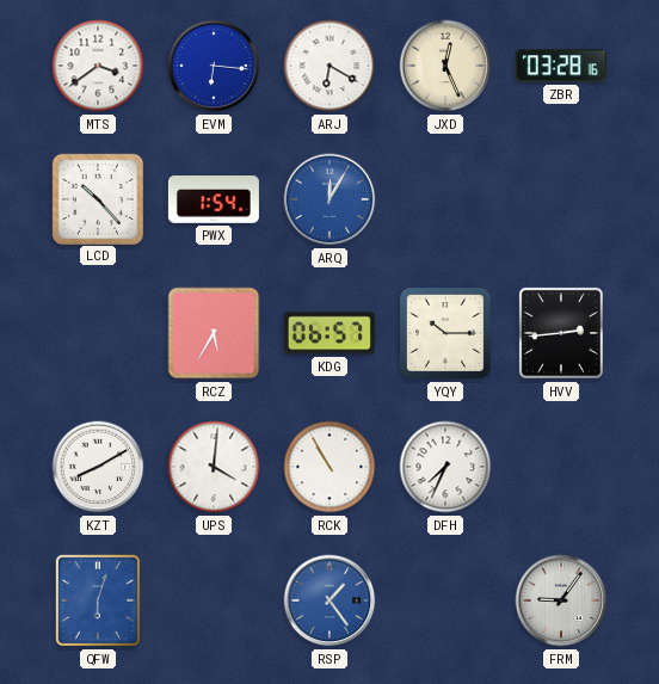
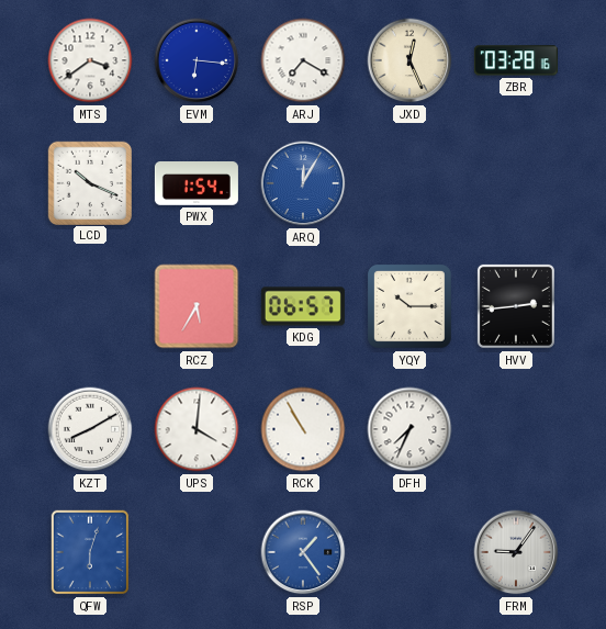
ARJ: 6:20 -> 7:20 (303, 60)
LCD: 10:23 -> 10:19 (89, 182)
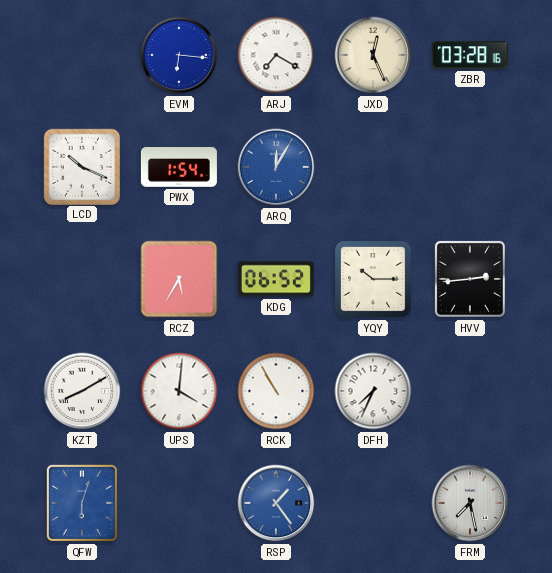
MTS: 3:39 -> none (90, 60)
KDG: 06:57 -> 06:52 (276, 279)
FRM: 9:06 -> 7:28 (470, 503)
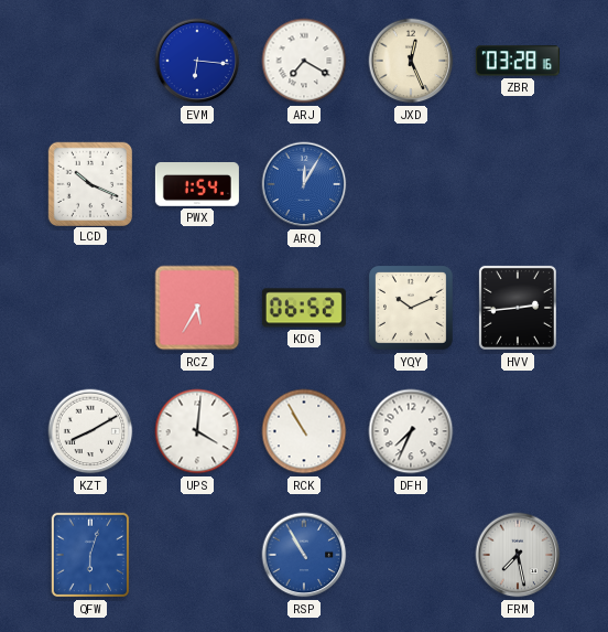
YQY: 10:15 -> 10:11 (412, 309)
RSP: 1:24 -> 10:55 (304, 555)
